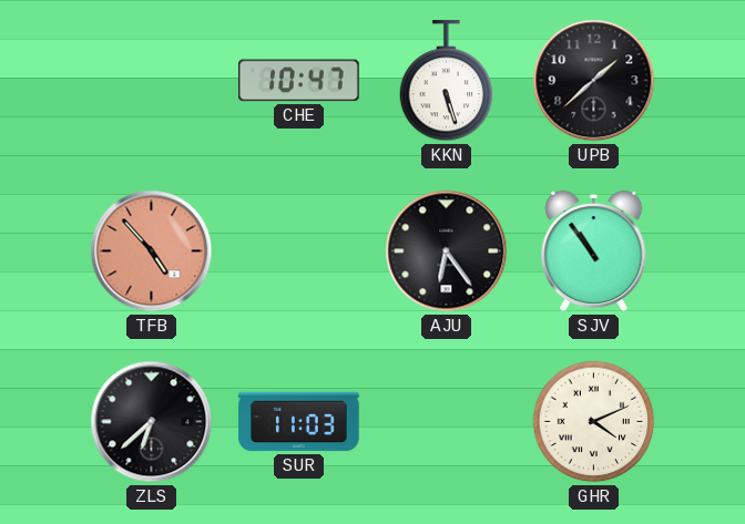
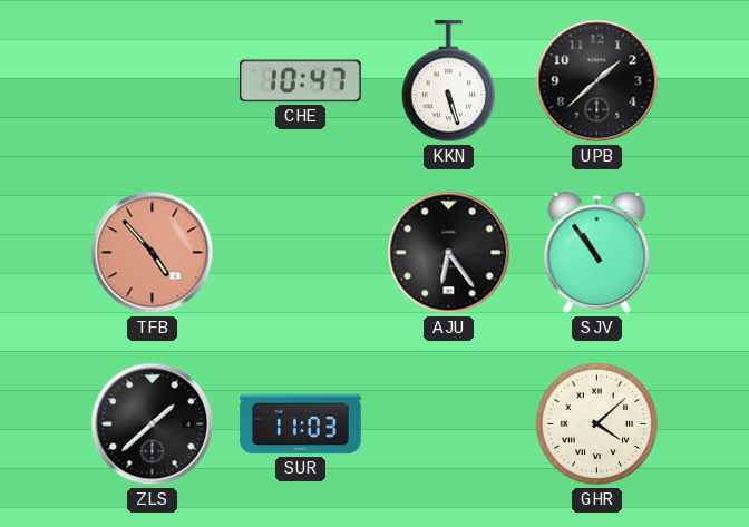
ZLS: 6:38 -> 1:38 (153, 424)
GHR: 4:11 -> 4:08 (597, 424)
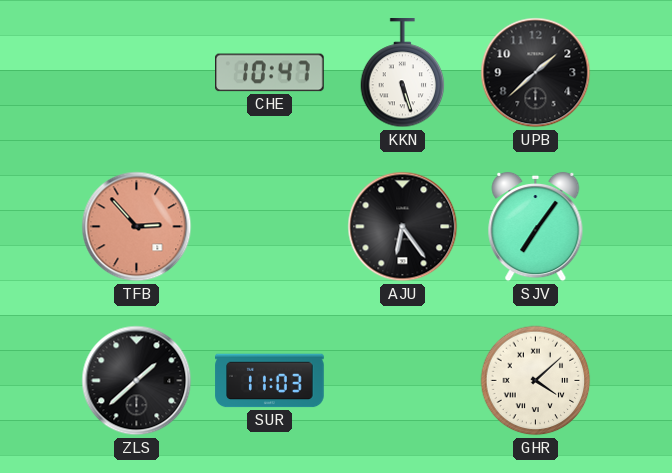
TFB: 4:53 -> 2:53 (137, 227)
SJV: 10:54 -> 7:06 (536, 227)
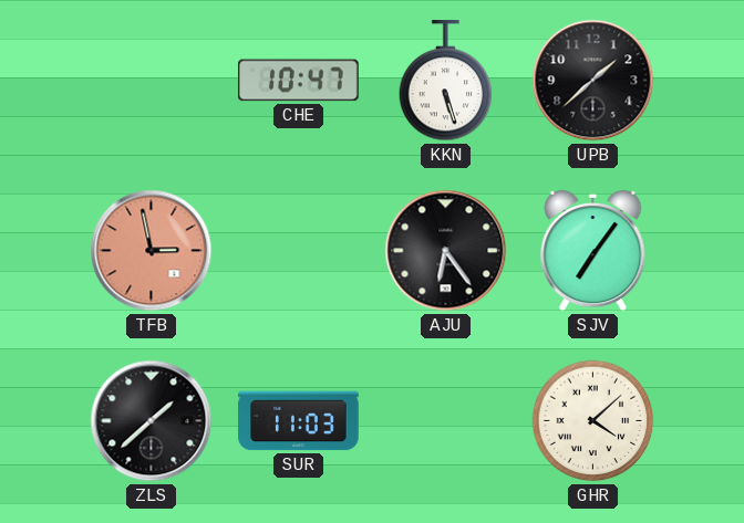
TFB: 2:53 -> 2:58 (152, 251)
